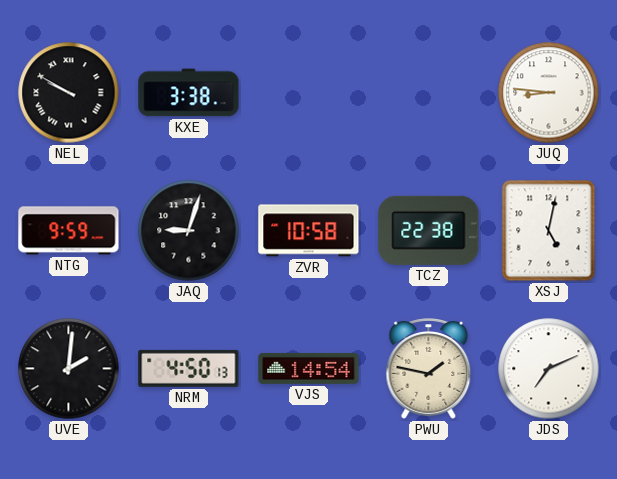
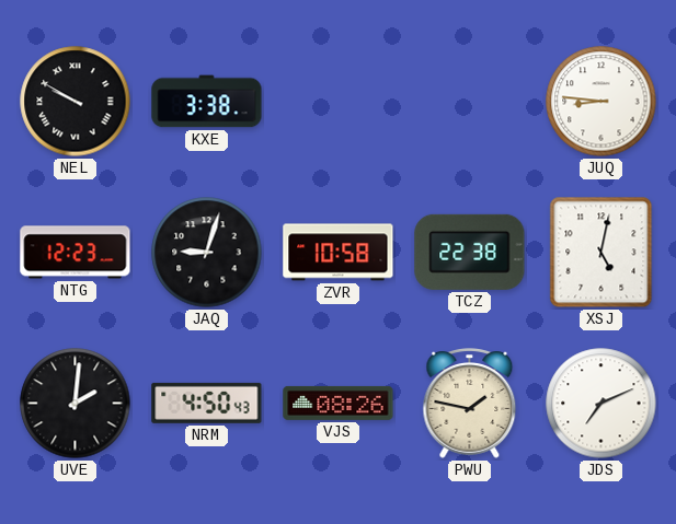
NTG: 9:59 -> 12:23 (76, 253)
NRM: 4:50:13 -> 4:50:43 (207, 403)
VJS: 14:54 -> 08:26 (339, 403)
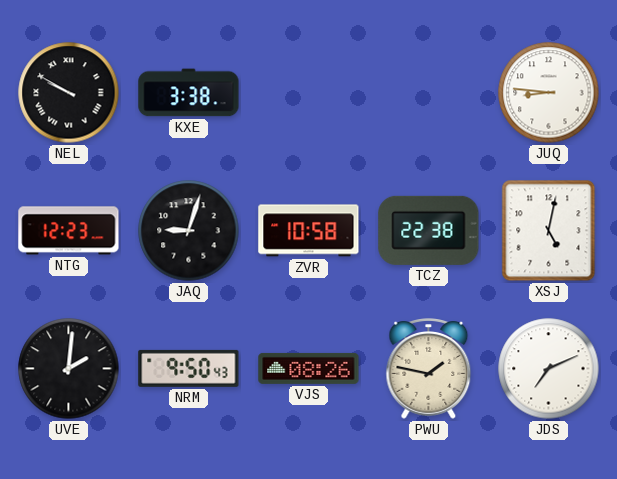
NRM: 4:50 -> 9:50 (189, 368)
